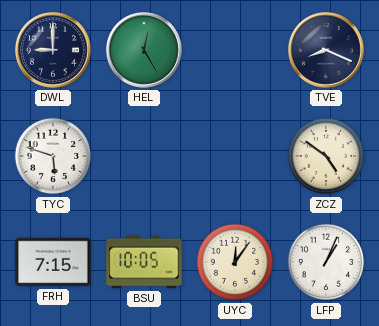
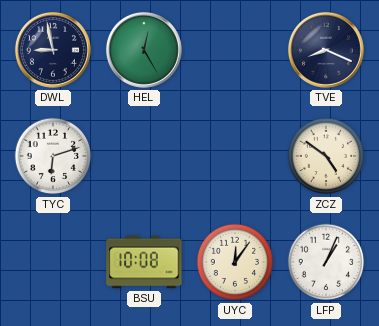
DWL: 9:00 -> 8:58 (53, 50)
TYC: 5:48 -> 6:12 (53, 156)
FRH: 7:15 -> none (53, 262)
BSU: 10:05 -> 10:08 (144, 262)
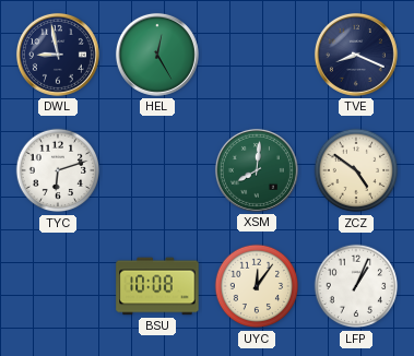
XSM: none -> 8:01 (257, 170)
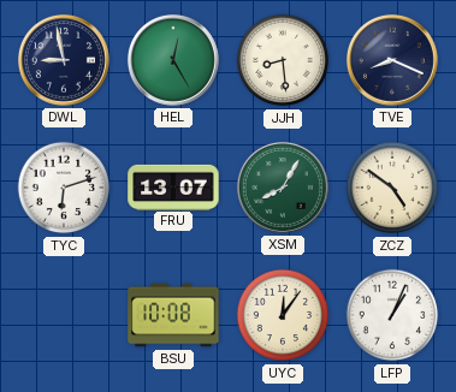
JJH: none -> 8:29 (283, 60)
FRU: none -> 13:07 (173, 186)
XSM: 8:01 -> 8:05 (283, 188)
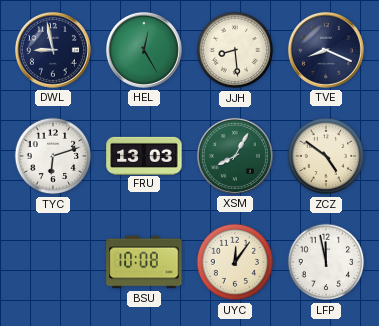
FRU: 13:07 -> 13:03 (144, 155)
LFP: 1:04 -> 11:58 (326, 262)
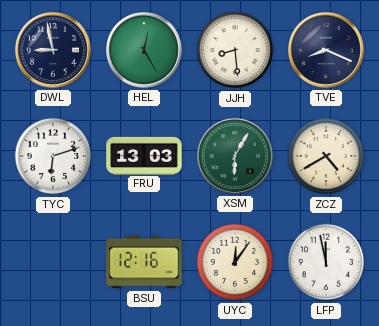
XSM: 8:05 -> 6:05 (235, 156)
ZCZ: 4:51 -> 4:40 (326, 156)
BSU: 10:08 -> 12:16 (144, 262)
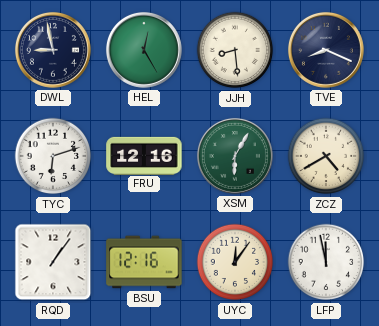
FRU: 13:03 -> 12:16 (144, 155)
RQD: none -> 1:06 (53, 262)
